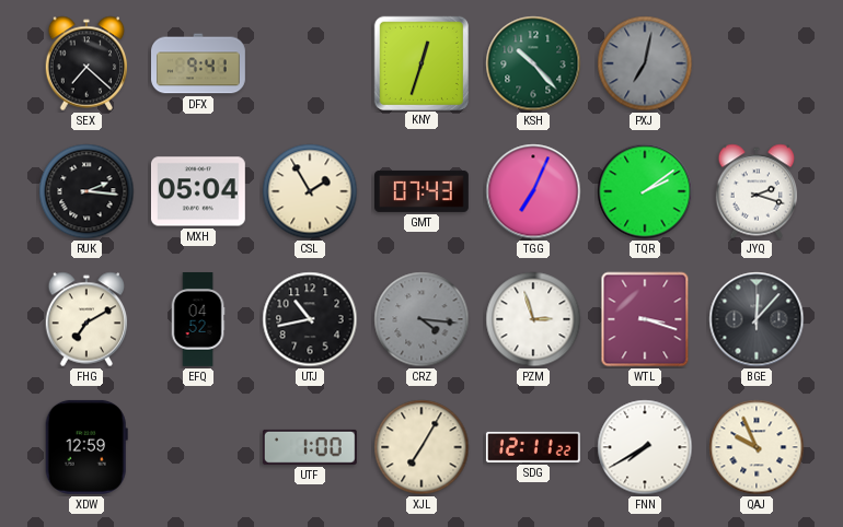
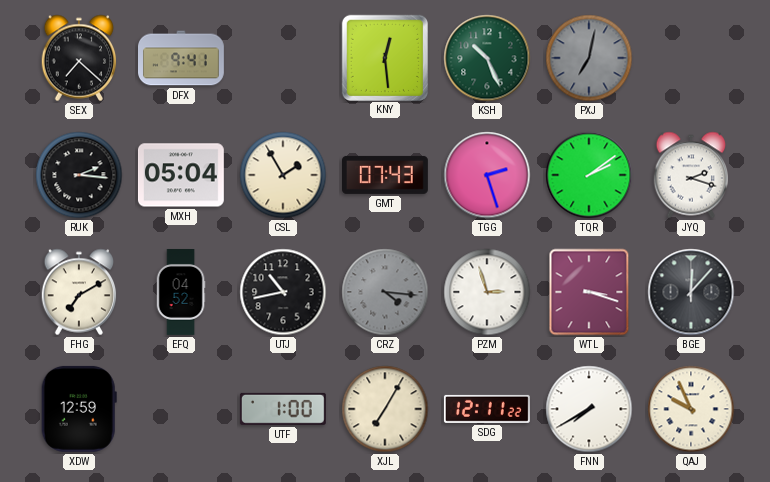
KNY: 12:33 -> 12:29 (384, 57)
KSH: 10:23 -> 10:26 (487, 58)
TGG: 7:04 -> 2:27 (487, 175)
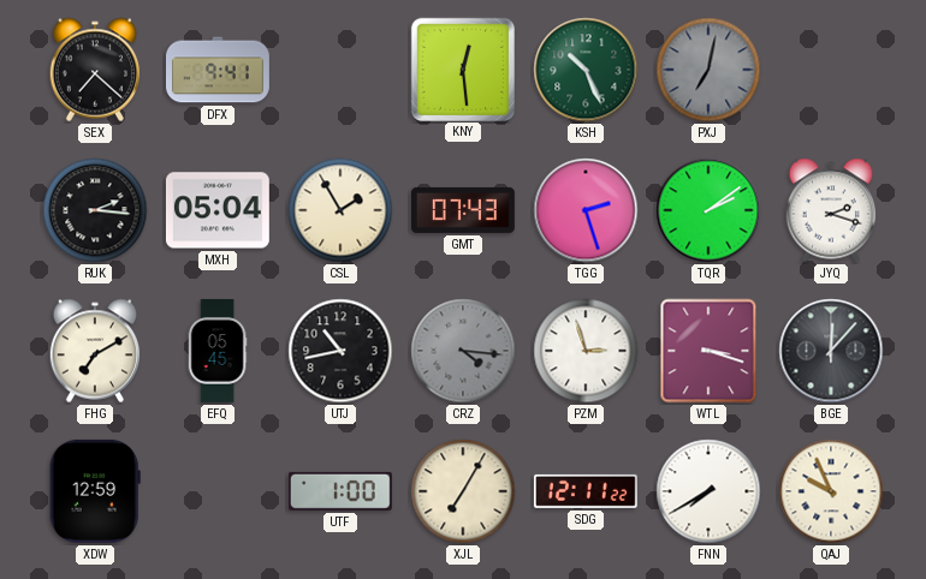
EFQ: 04:52 -> 05:45 (218, 352)
